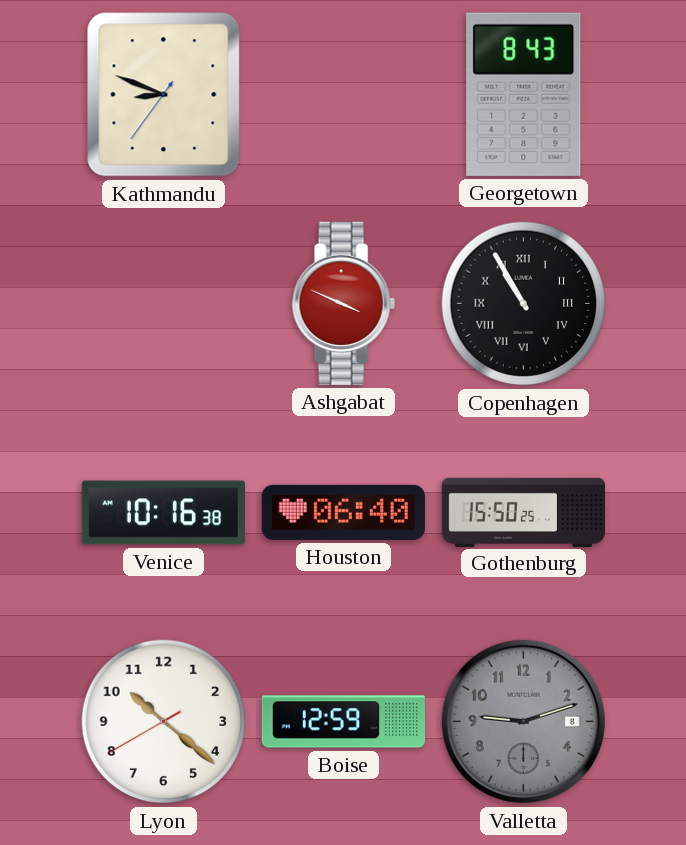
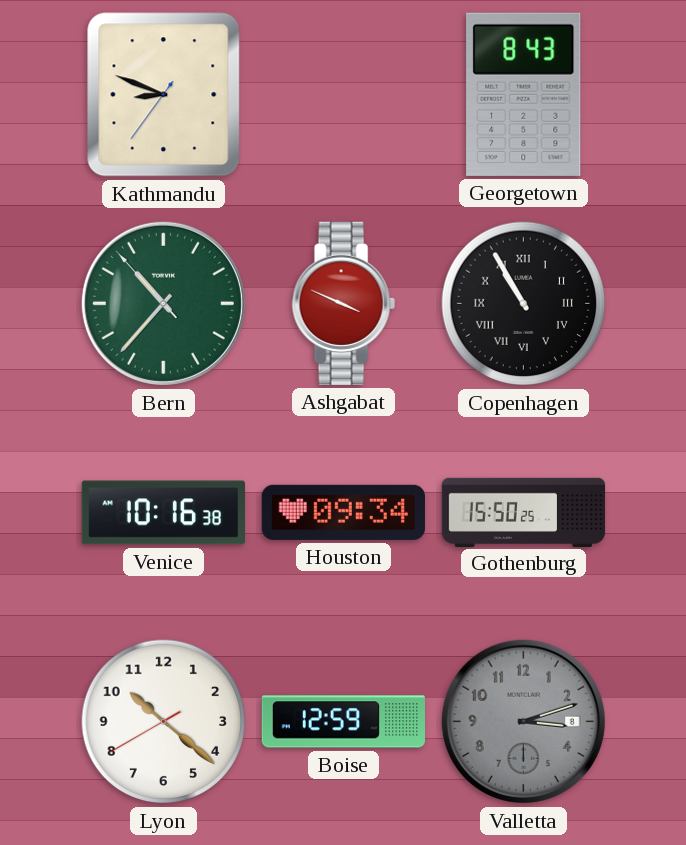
Bern: none -> 10:36 (163, 303)
Houston: 06:40 -> 09:34 (343, 512)
Valletta: 9:12 -> 3:12 (523, 721)
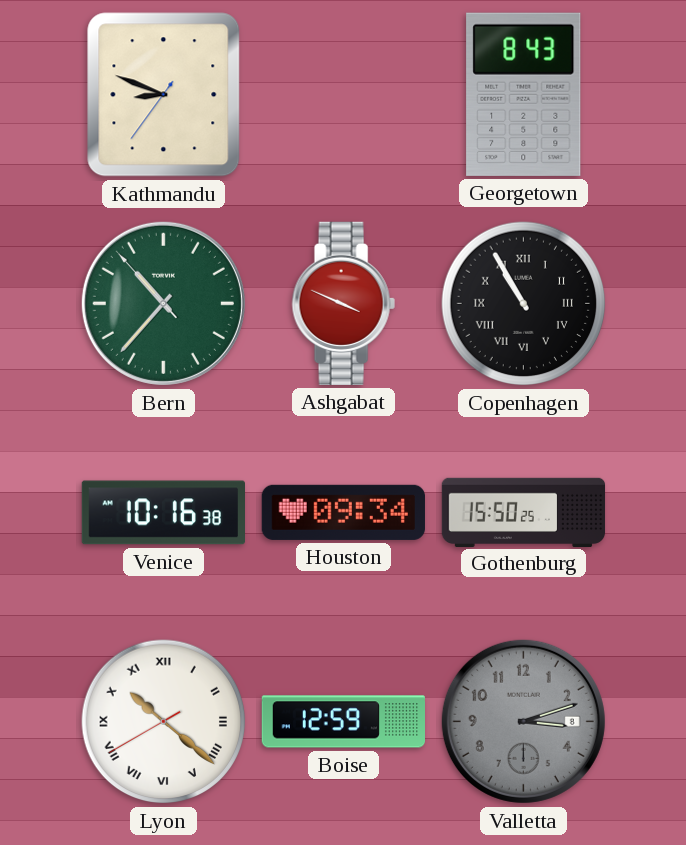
Lyon numerals: Arabic -> Roman (164, 722)
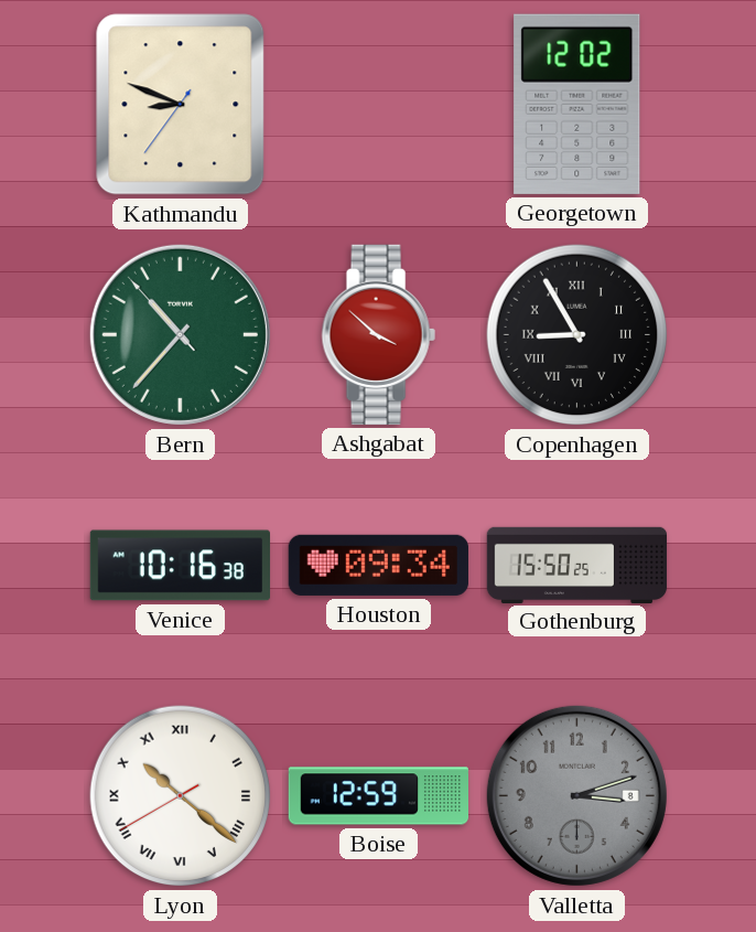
Georgetown: 8:43 -> 12:02 (577, 104)
Ashgabat: 3:49 -> 3:52 (378, 334)
Copenhagen: 10:55 -> 8:55 (577, 335)
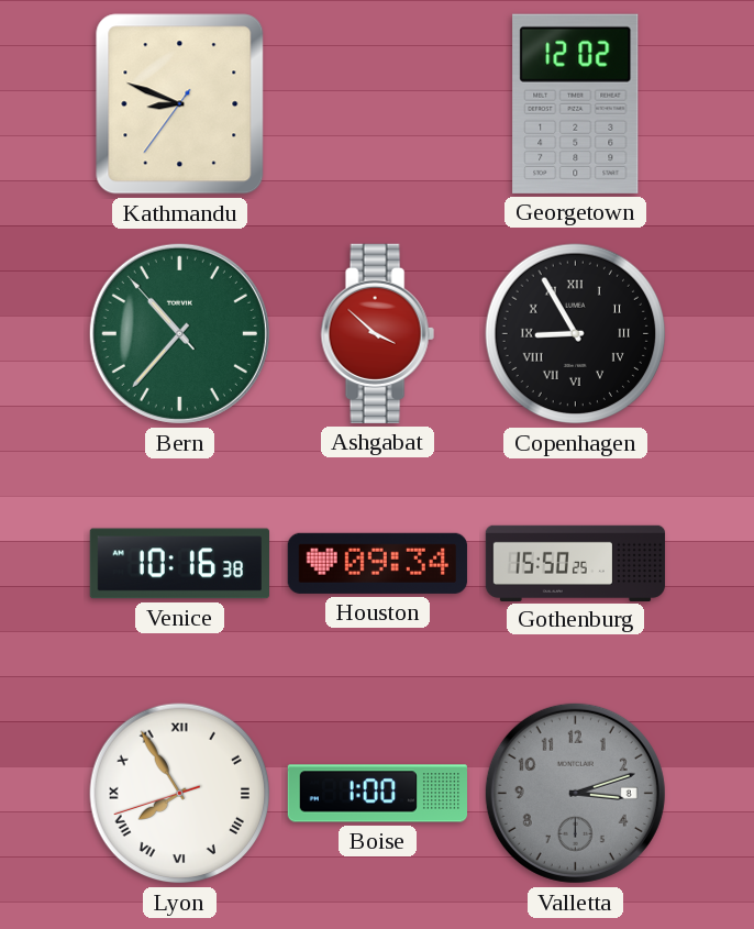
Lyon: 10:21 -> 7:54 (180, 794)
Boise: 12:59 -> 1:00 (377, 794)
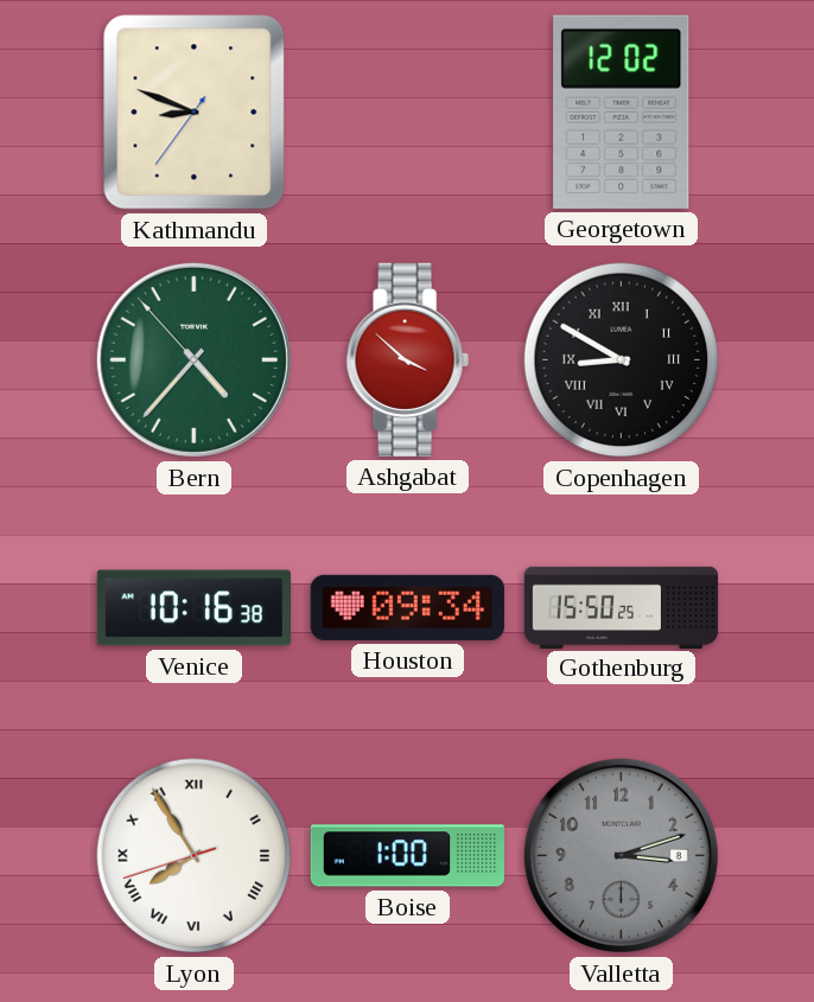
Bern: 10:36 -> 4:36 (193, 359)
Copenhagen: 8:55 -> 8:50 (622, 360)
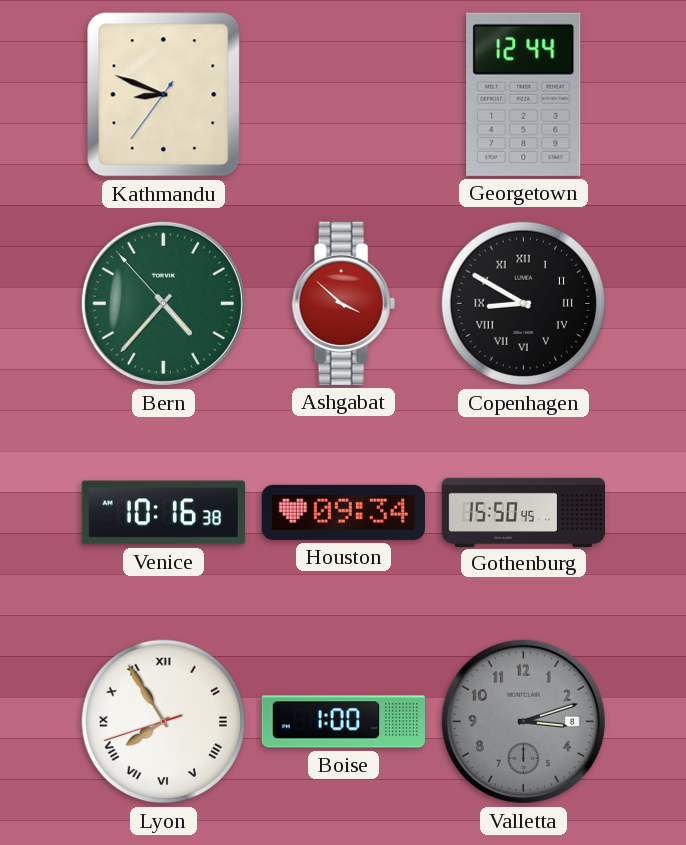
Georgetown: 12:02 -> 12:44 (524, 94)
Gothenburg: 15:50:25 -> 15:50:45 (524, 512)
